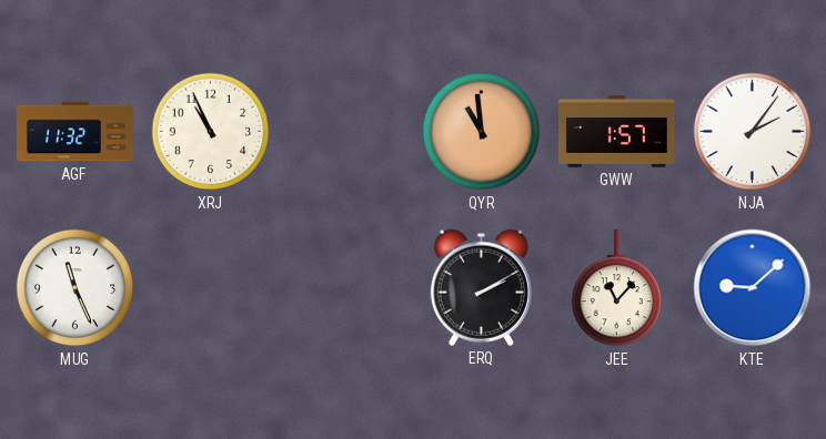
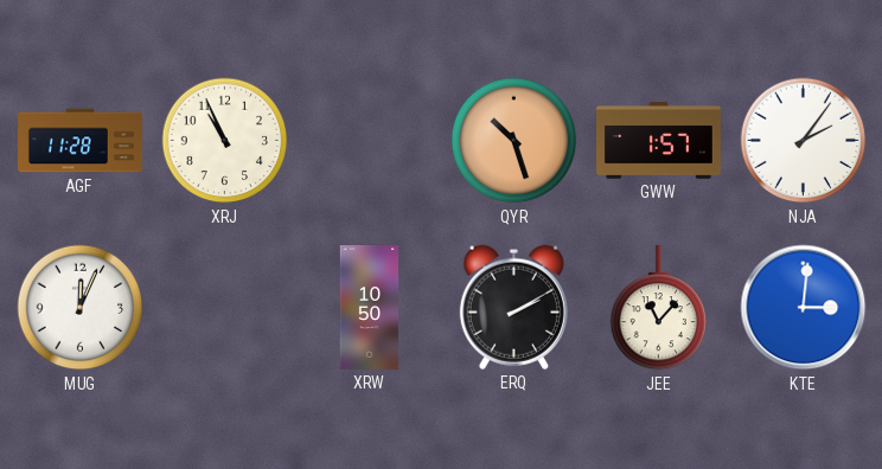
AGF: 11:32 -> 11:28 (81, 141)
QYR: 10:59 -> 10:27 (514, 141)
MUG: 11:26 -> 12:04 (81, 308)
XRW: none -> 10:50 (370, 308)
KTE: 9:08 -> 3:01 (804, 308)
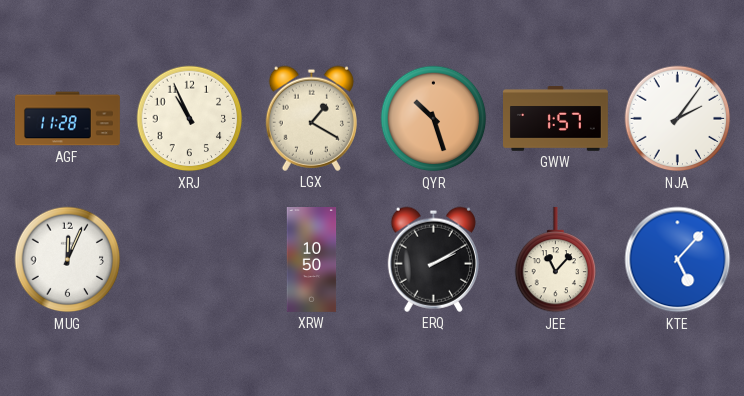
LGX: none -> 1:20 (311, 118)
KTE: 3:01 -> 5:07 (678, 260)
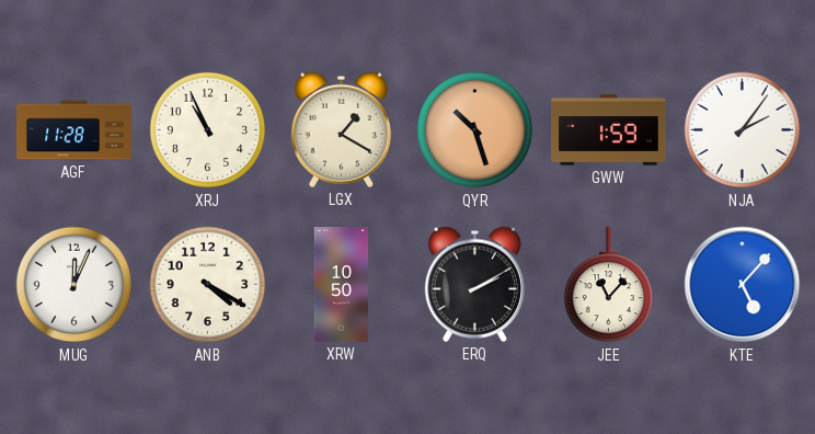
GWW: 1:57 -> 1:59 (609, 130)
ANB: none -> 4:20 (208, 285)
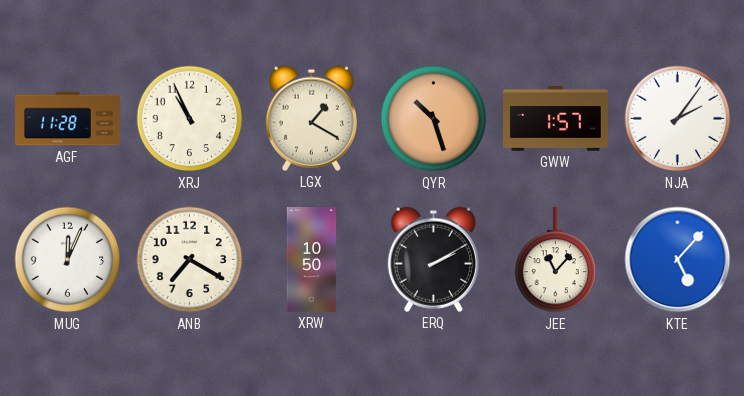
GWW: 1:59 -> 1:57 (556, 119)
ANB: 4:20 -> 7:20 (190, 260)
